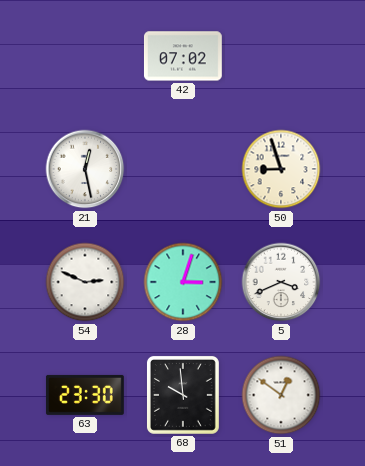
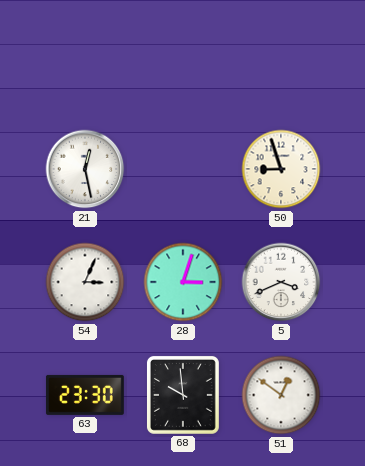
42: 07:02 -> none (183, 56)
54: 2:49 -> 3:04 (85, 282)
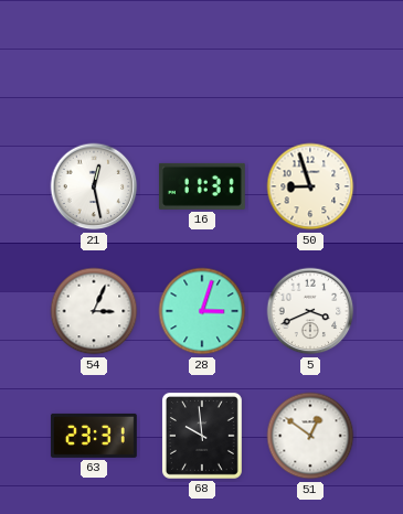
16: none -> 11:31 (202, 186)
63: 23:30 -> 23:31 (94, 436)
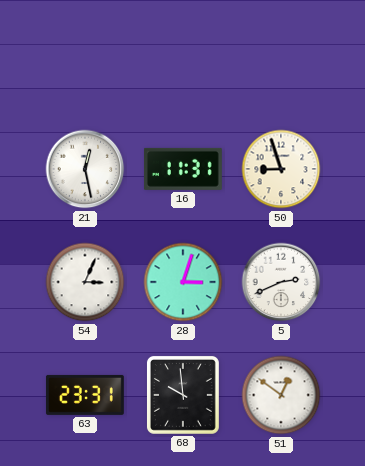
5: 3:41 -> 2:41 (281, 282)
